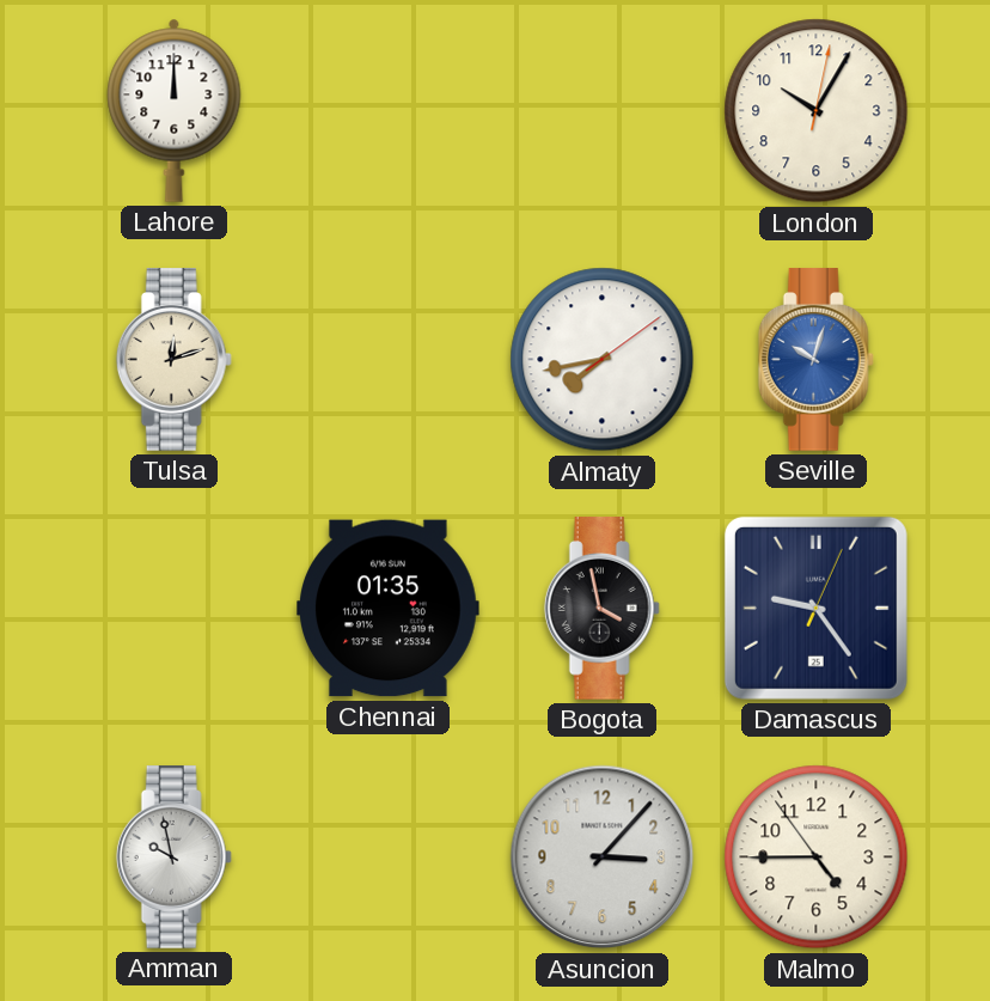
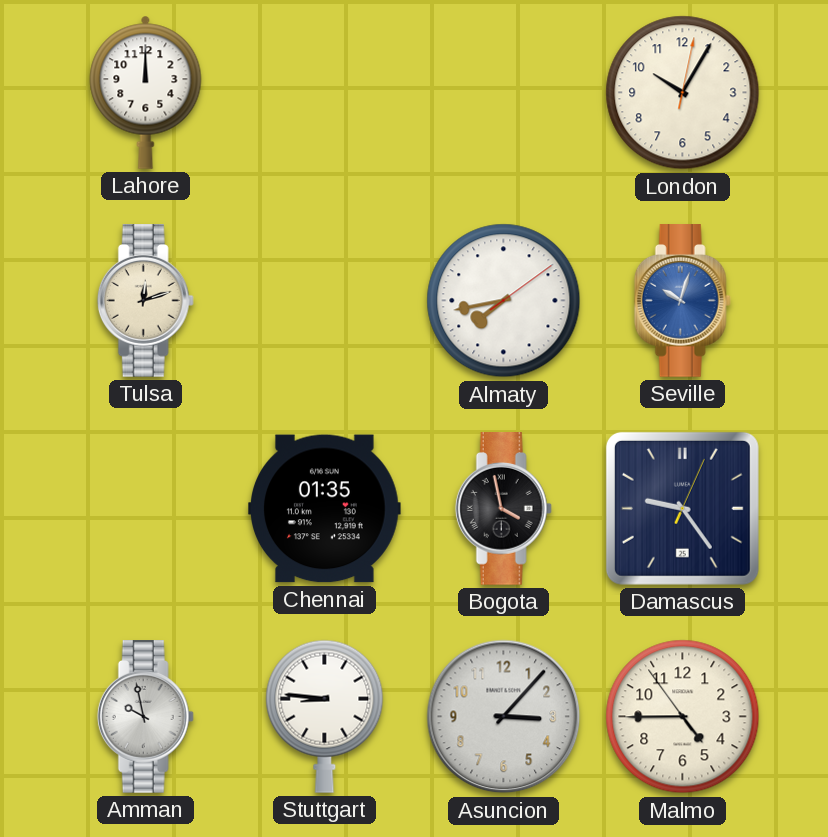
Stuttgart: none -> 8:46 (325, 716)
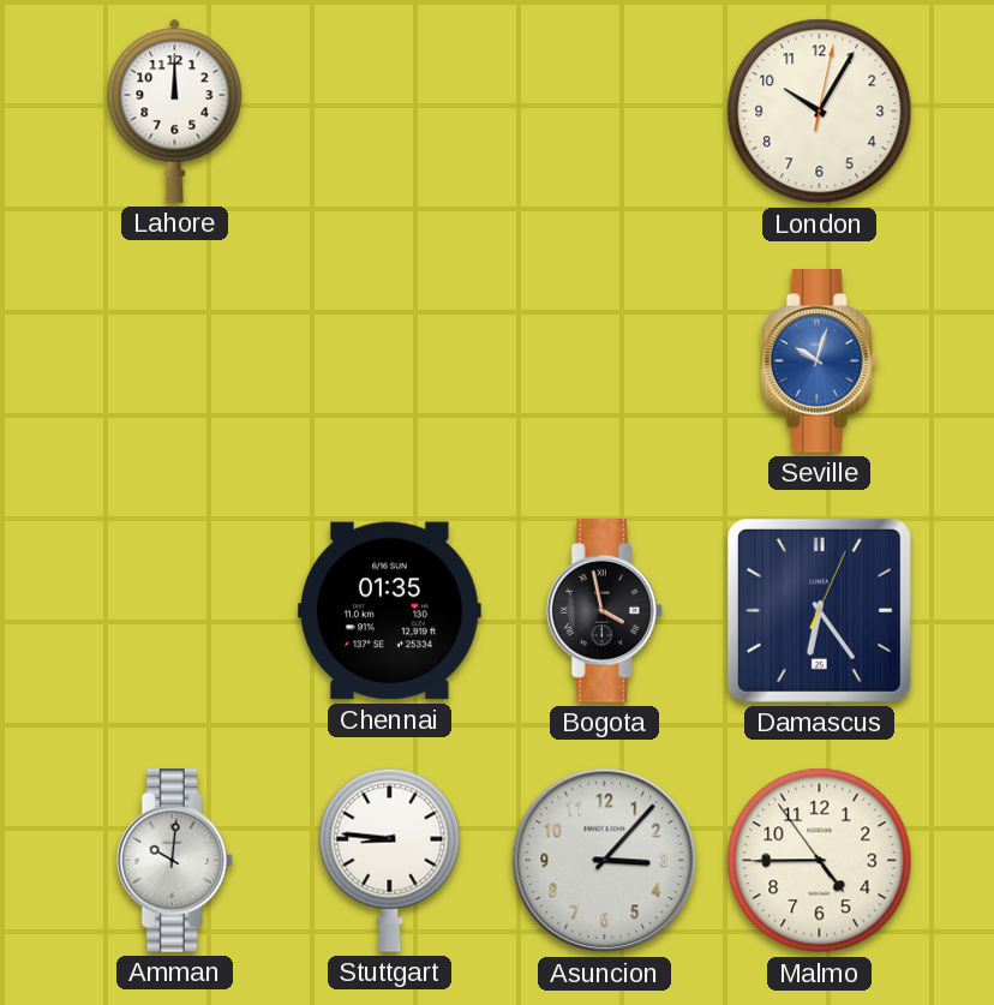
Tulsa: 12:12 -> none (145, 301)
Almaty: 7:43 -> none (504, 301)
Damascus: 9:24 -> 6:24 (819, 610)
Amman: 9:58 -> 10:01 (174, 861)
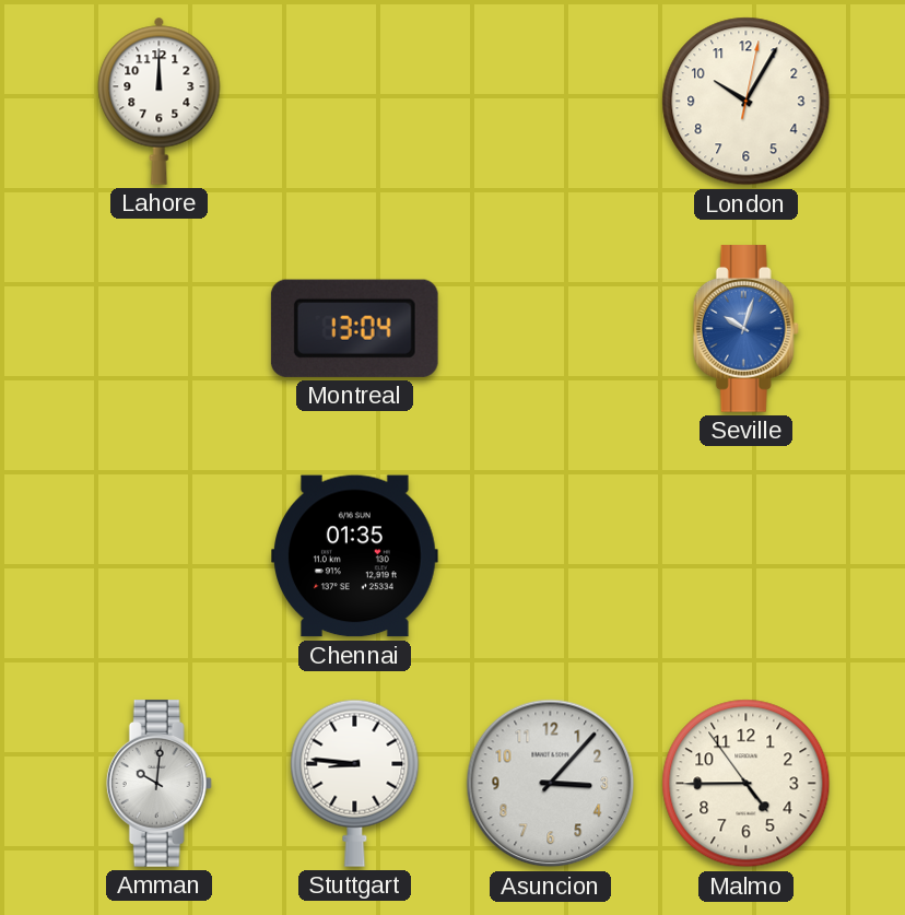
Montreal: none -> 13:04 (354, 328)
Bogota: 3:58 -> none (604, 611)
Damascus: 6:24 -> none (819, 610)
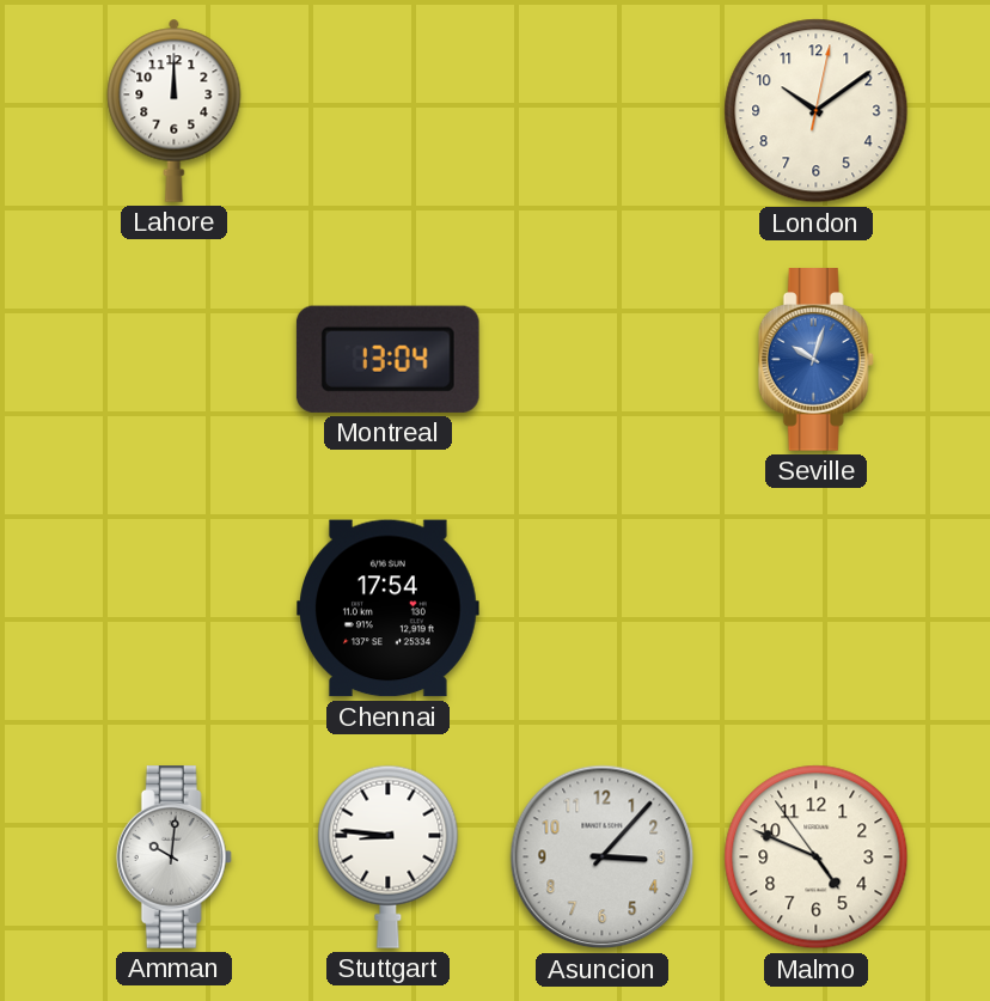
London: 10:05 -> 10:09 (817, 111)
Chennai: 01:35 -> 17:54 (389, 609)
Malmo: 4:44 -> 4:48 (817, 857)
